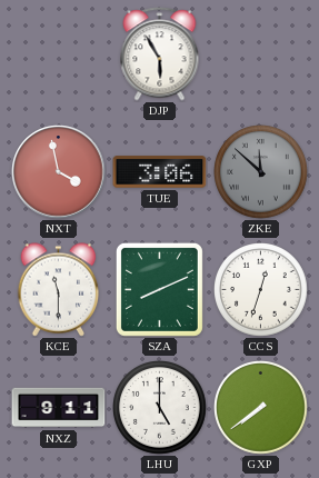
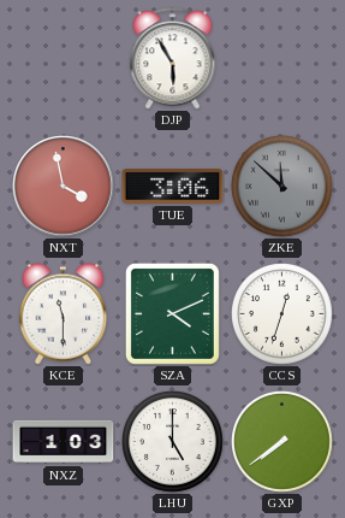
SZA: 8:11 -> 4:11 (172, 313)
NXZ: 9:11 -> 1:03 (64, 442)
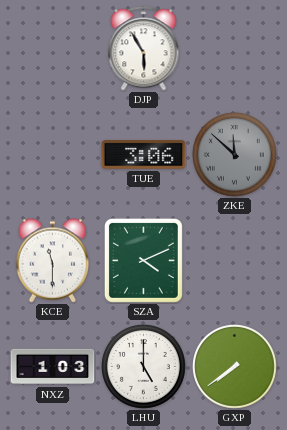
NXT: 3:58 -> none (64, 187)
CCS: 12:33 -> none (282, 314)
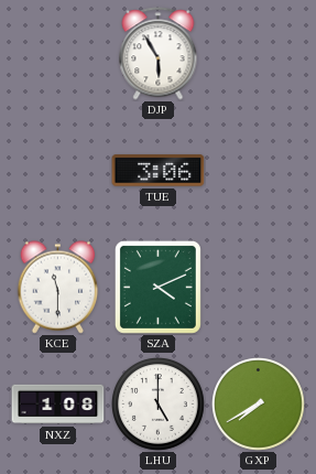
ZKE: 11:52 -> none (235, 155)
NXZ: 1:03 -> 1:08 (58, 405)
GXP: 7:39 -> 7:40 (259, 405)
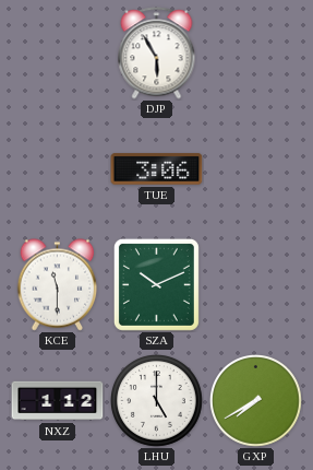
SZA: 4:11 -> 10:11 (156, 284)
NXZ: 1:08 -> 1:12 (58, 401)
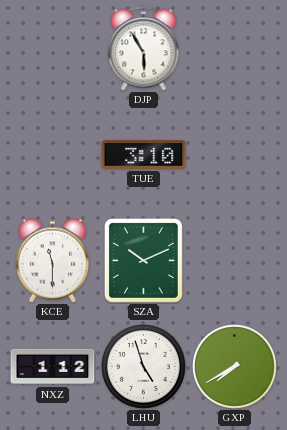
TUE: 3:06 -> 3:10 (144, 155)
LHU: 5:00 -> 4:57 (144, 367)
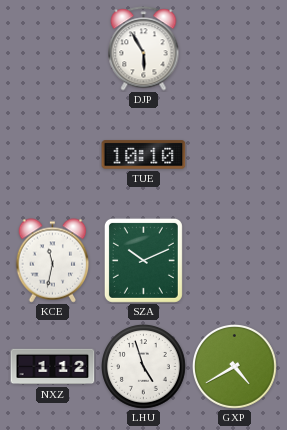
TUE: 3:10 -> 10:10 (144, 155)
KCE: 11:30 -> 11:32 (53, 261)
GXP: 7:40 -> 4:40 (235, 367)
